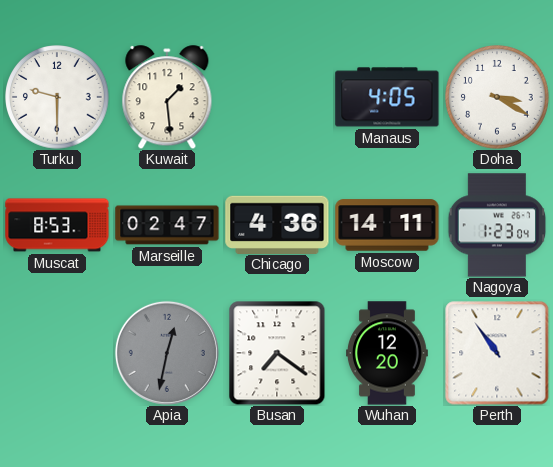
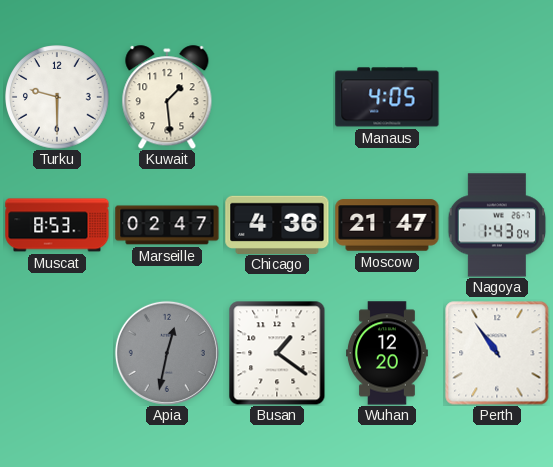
Doha: 3:20 -> none (497, 97)
Moscow: 14:11 -> 21:47 (387, 225)
Nagoya: 1:23 -> 1:43 (497, 225)
Busan: 7:21 -> 1:21 (277, 353)
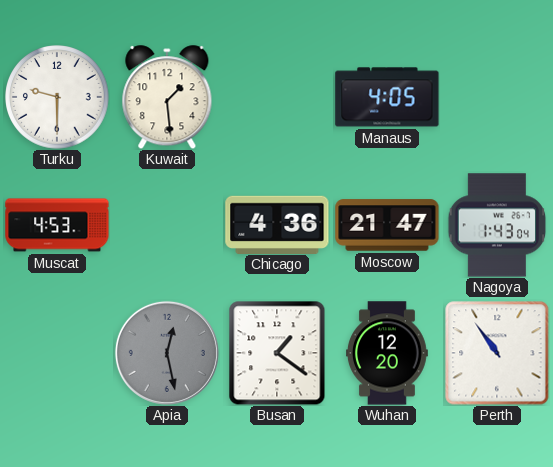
Muscat: 8:53 -> 4:53 (57, 225)
Marseille: 02:47 -> none (167, 225)
Apia: 12:32 -> 12:28 (167, 353)
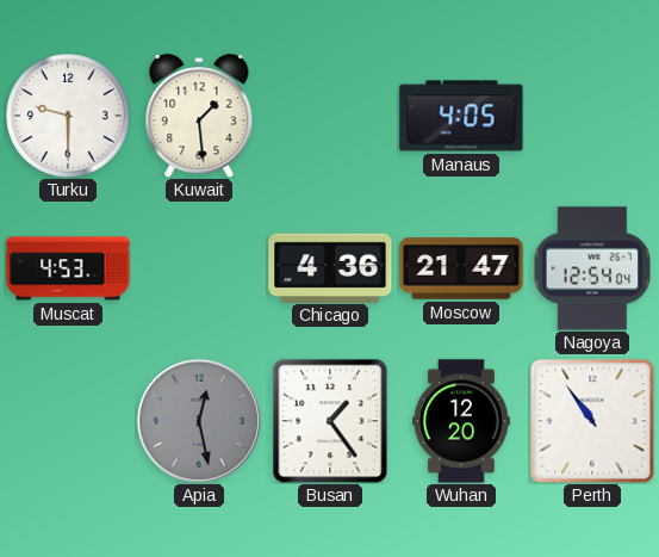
Nagoya: 1:43 -> 12:54 (592, 268)
Busan: 1:21 -> 1:24 (330, 421)
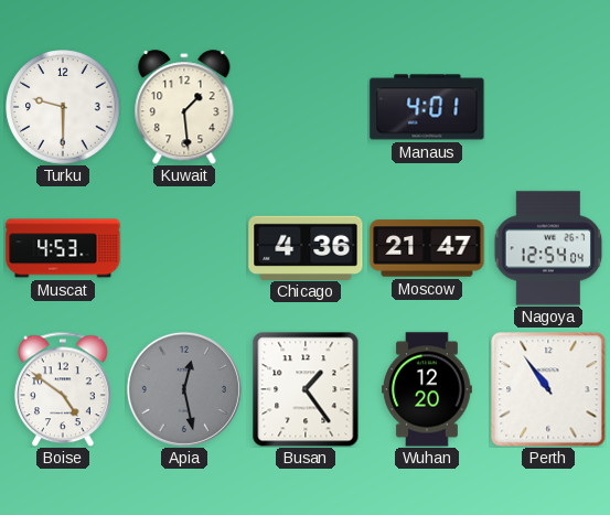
Manaus: 4:05 -> 4:01 (427, 107)
Boise: none -> 4:51 (63, 389)
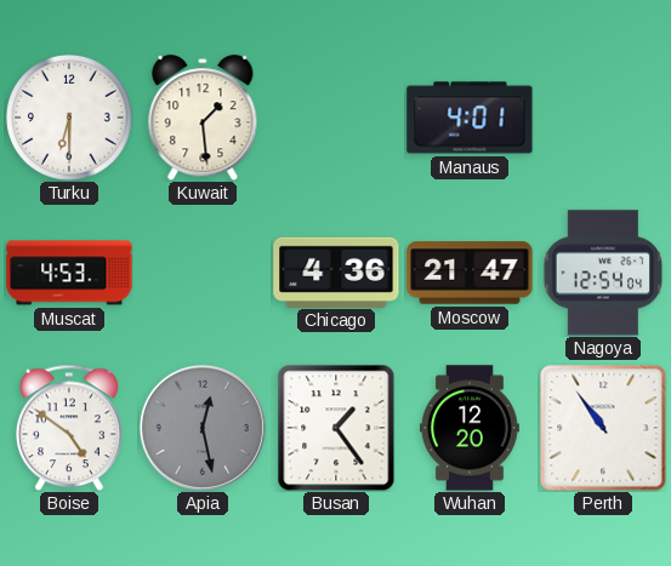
Turku: 9:30 -> 6:30 (69, 118)
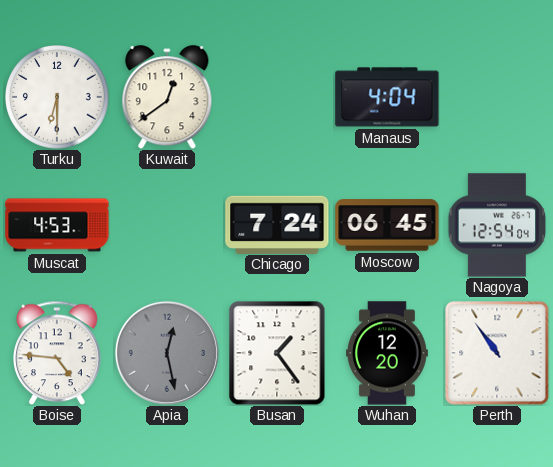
Kuwait: 1:29 -> 12:39 (167, 97)
Manaus: 4:01 -> 4:04 (387, 97)
Chicago: 4:36 -> 7:24 (277, 224)
Moscow: 21:47 -> 06:45 (387, 225)
Boise: 4:51 -> 4:46 (57, 353)
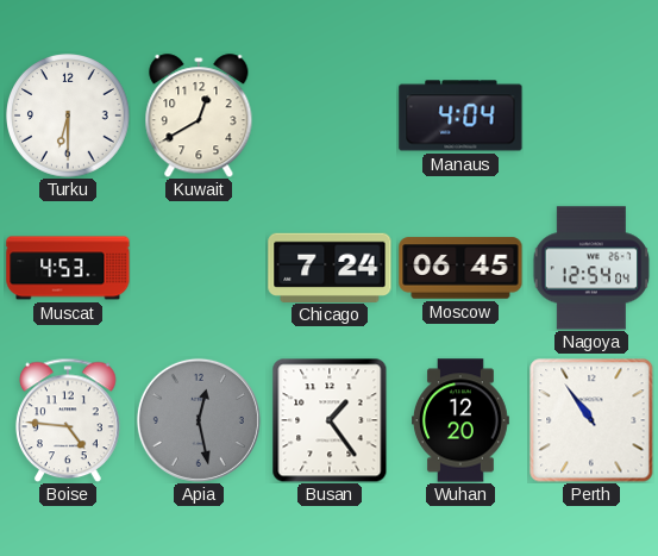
Kuwait: 12:39 -> 12:40 (199, 115)
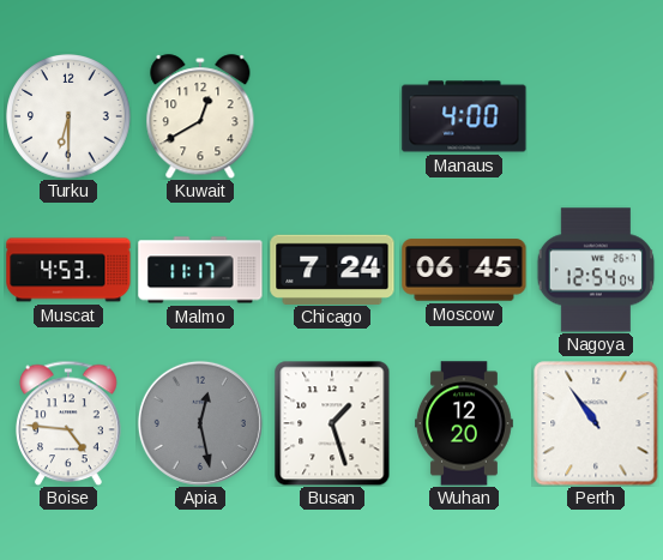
Manaus: 4:04 -> 4:00 (464, 116)
Malmo: none -> 11:17 (200, 270)
Busan: 1:24 -> 1:27 (332, 423)
